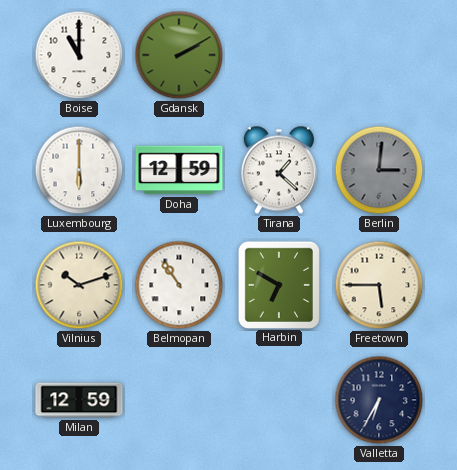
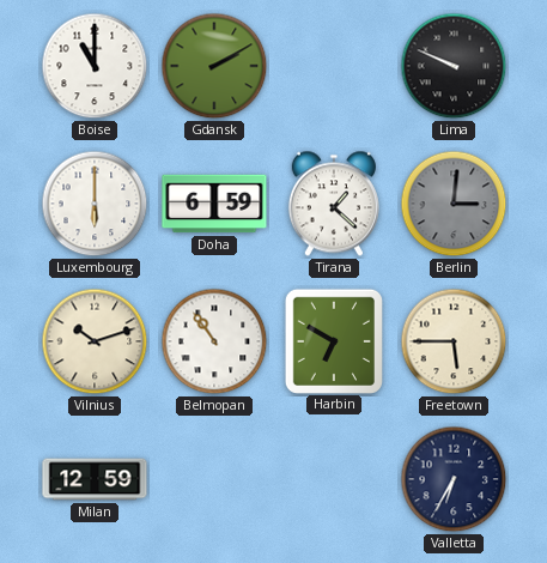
Lima: none -> 9:49 (454, 66)
Doha: 12:59 -> 6:59 (214, 204)
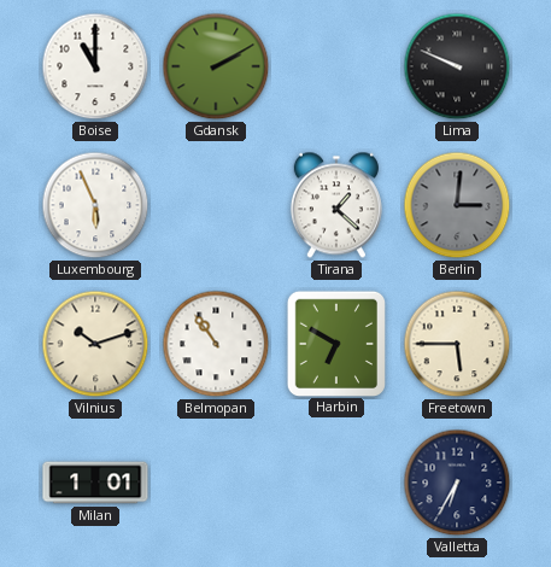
Luxembourg: 6:00 -> 5:56 (95, 205)
Doha: 6:59 -> none (214, 204)
Milan: 12:59 -> 1:01 (95, 483)
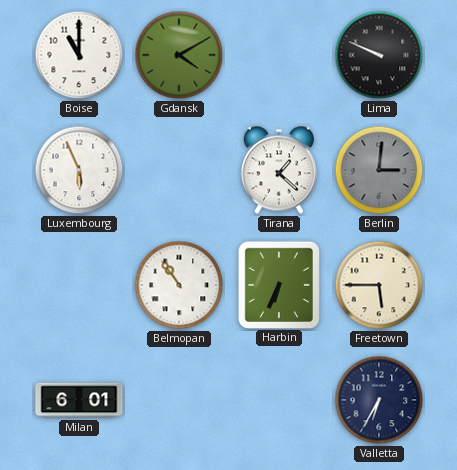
Gdansk: 2:10 -> 4:10 (179, 55)
Vilnius: 10:12 -> none (95, 344)
Harbin: 6:50 -> 6:34 (279, 284)
Milan: 1:01 -> 6:01 (79, 400)
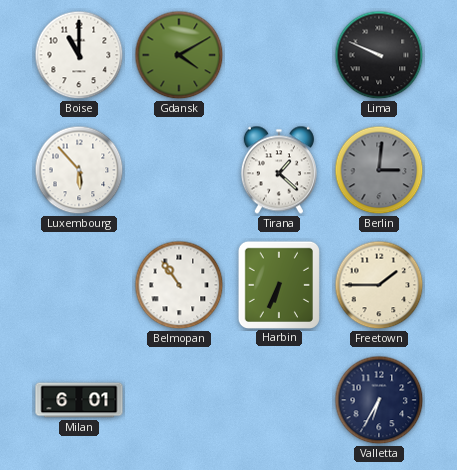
Luxembourg: 5:56 -> 5:53 (79, 170)
Freetown: 5:45 -> 1:45 (379, 285)
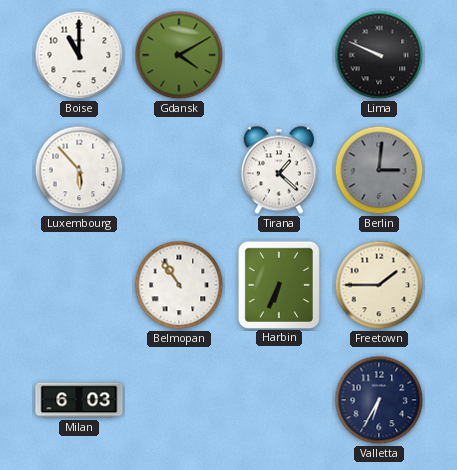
Milan: 6:01 -> 6:03 (79, 400)
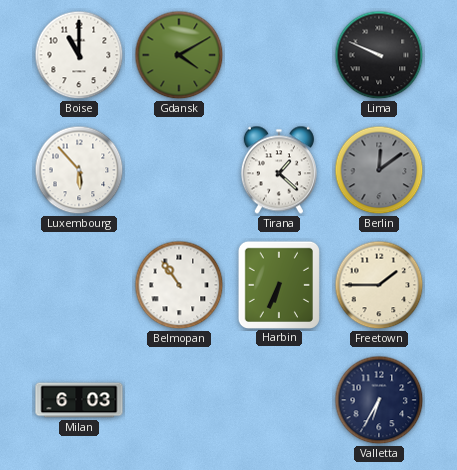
Berlin: 3:01 -> 12:09 (379, 170)
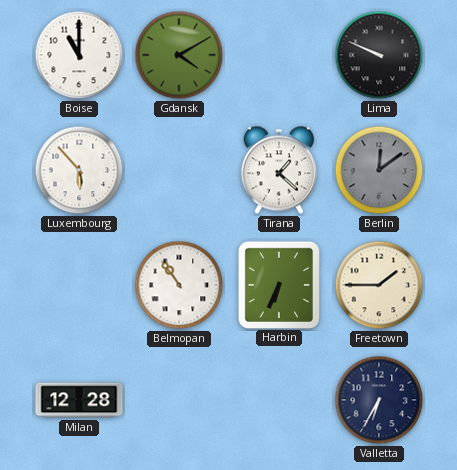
Milan: 6:03 -> 12:28 (79, 400)
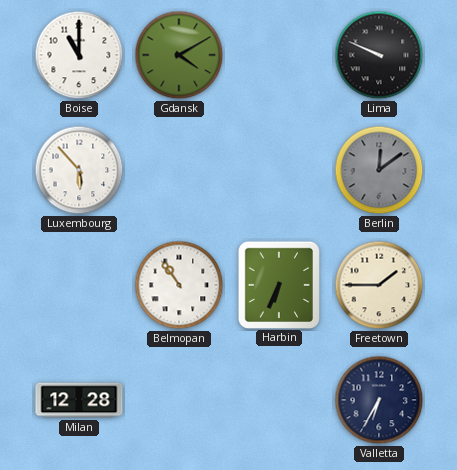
Tirana: 1:22 -> none (279, 170)
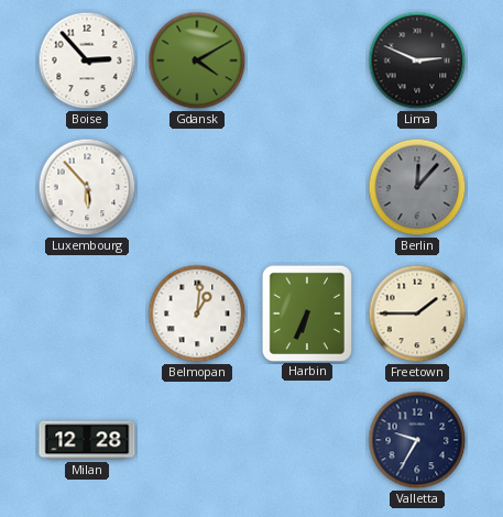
Boise: 11:00 -> 2:53 (87, 61)
Lima: 9:49 -> 2:49 (417, 61)
Berlin: 12:09 -> 12:07 (417, 187)
Belmopan: 10:54 -> 1:01 (197, 313)
Valletta: 6:35 -> 9:35 (417, 440)
